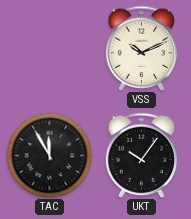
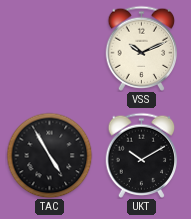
TAC: 11:55 -> 4:55 (49, 155)
UKT: 10:06 -> 10:10 (142, 155)
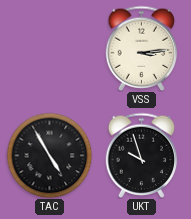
VSS: 10:11 -> 3:14 (142, 48)
UKT: 10:10 -> 9:57 (142, 155)
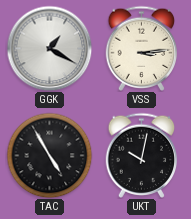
GGK: none -> 1:20 (49, 48)
UKT: 9:57 -> 10:02 (142, 155)
